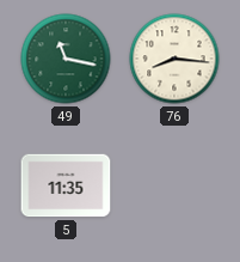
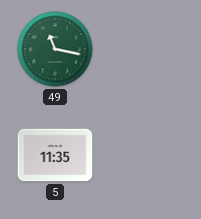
76: 8:16 -> none (174, 59)
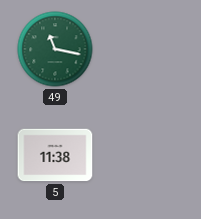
5: 11:35 -> 11:38 (55, 155)
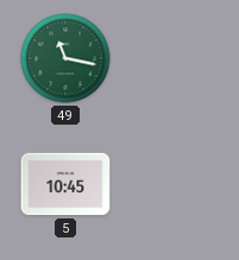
5: 11:38 -> 10:45 (65, 184)
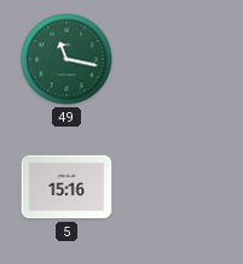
5: 10:45 -> 15:16 (66, 187)
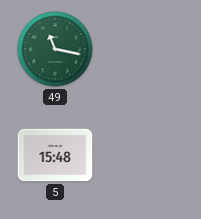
5: 15:16 -> 15:48 (55, 155)
